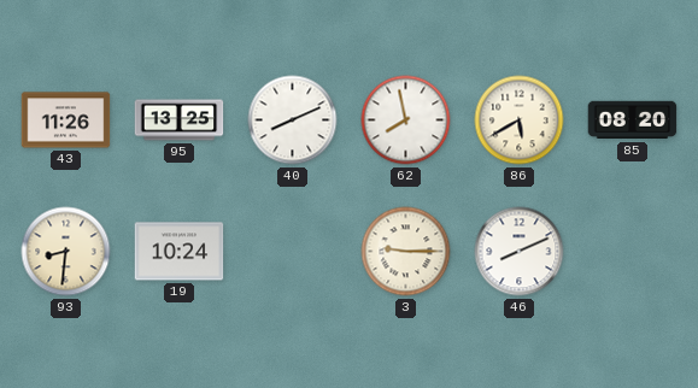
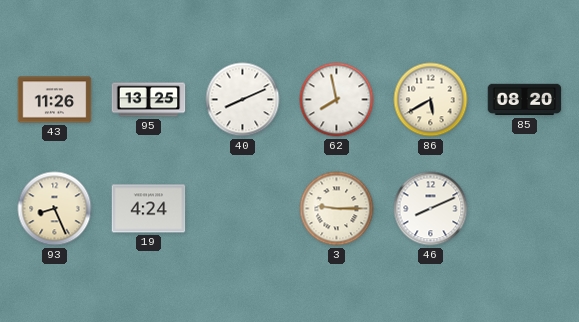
93: 8:31 -> 8:26 (55, 209)
19: 10:24 -> 4:24 (149, 209)
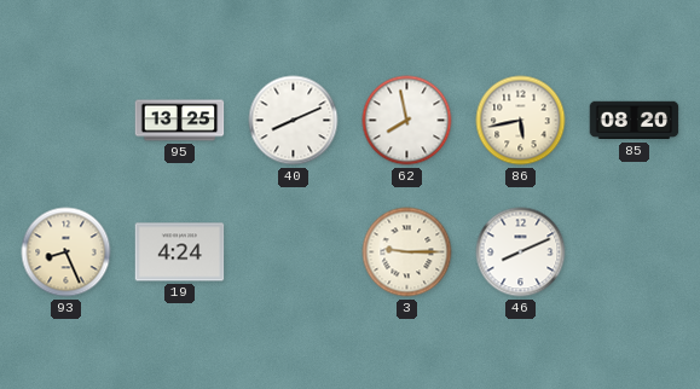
43: 11:26 -> none (55, 100)
86: 5:40 -> 5:43 (521, 121)
